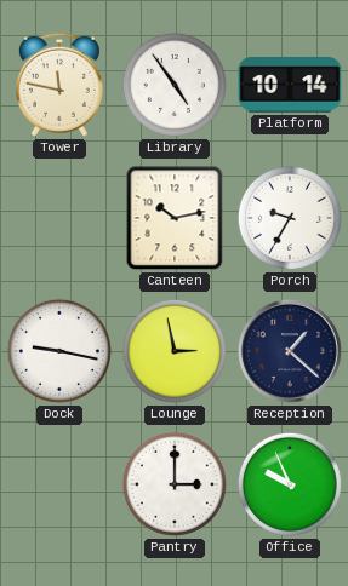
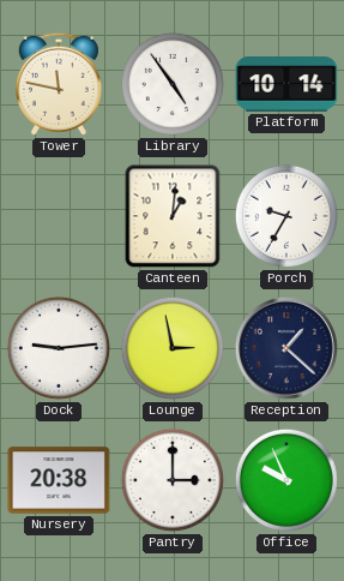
Canteen: 10:13 -> 1:01 (173, 216)
Dock: 9:17 -> 9:14 (59, 348)
Nursery: none -> 20:38 (59, 480)
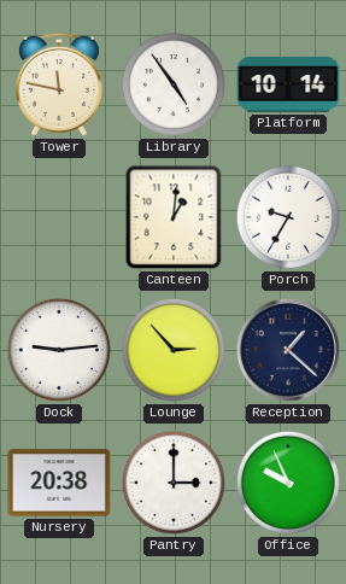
Lounge: 2:58 -> 2:53 (174, 350)
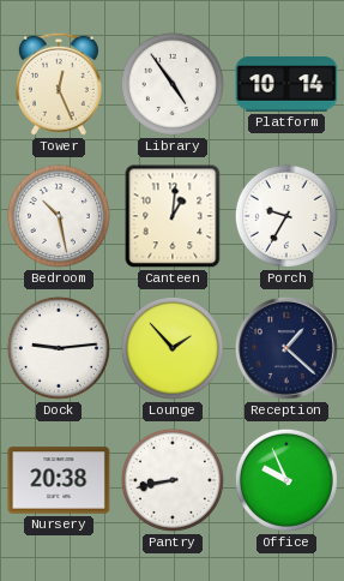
Tower: 11:47 -> 12:26 (59, 84)
Bedroom: none -> 10:28 (59, 216)
Lounge: 2:53 -> 1:53 (173, 348)
Pantry: 3:00 -> 8:43 (173, 480)
